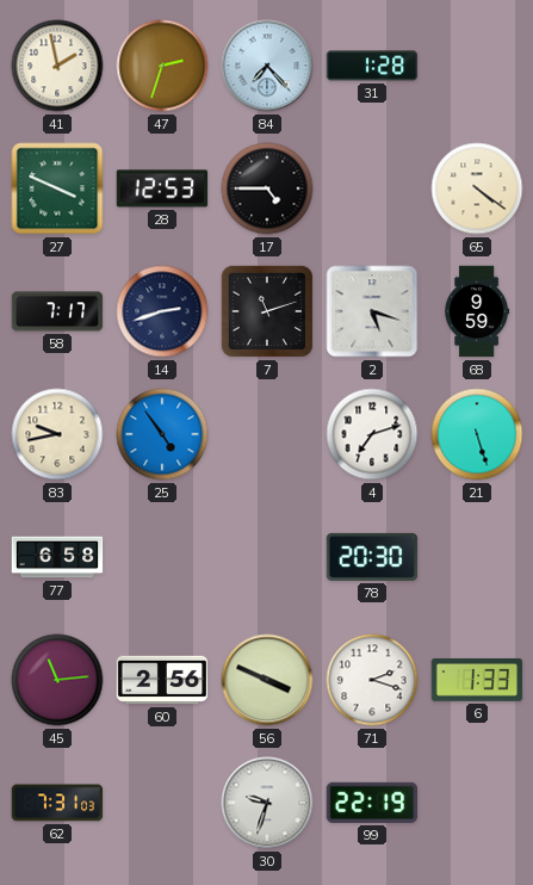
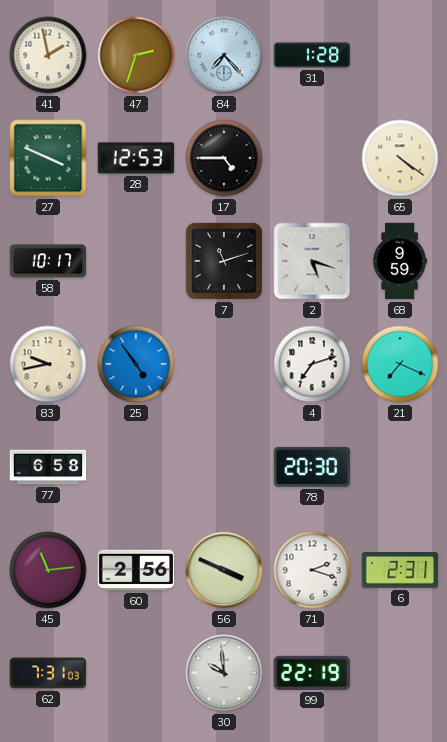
58: 7:17 -> 10:17 (48, 261)
14: 2:42 -> none (162, 311)
21: 5:27 -> 7:19 (400, 364)
6: 1:33 -> 2:31 (400, 571)
30: 9:33 -> 9:59 (224, 673)
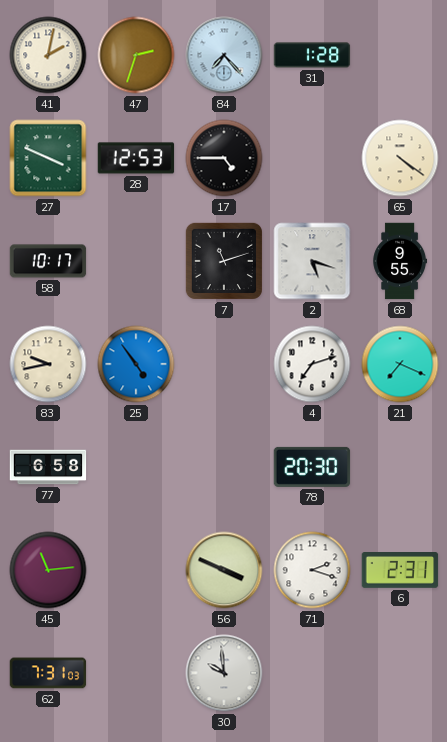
41: 1:58 -> 2:02 (48, 55)
68: 9:59 -> 9:55 (400, 261)
60: 2:56 -> none (136, 570)
99: 22:19 -> none (312, 673)
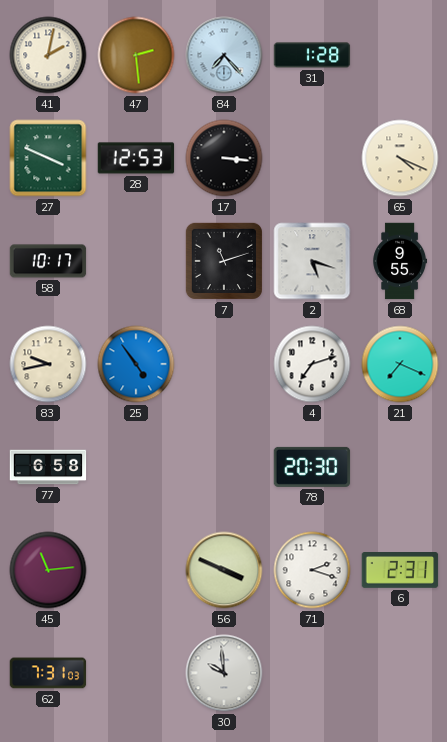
47: 2:33 -> 2:29 (136, 55)
17: 4:45 -> 3:16 (224, 158)
65: 4:21 -> 4:19 (400, 158)
